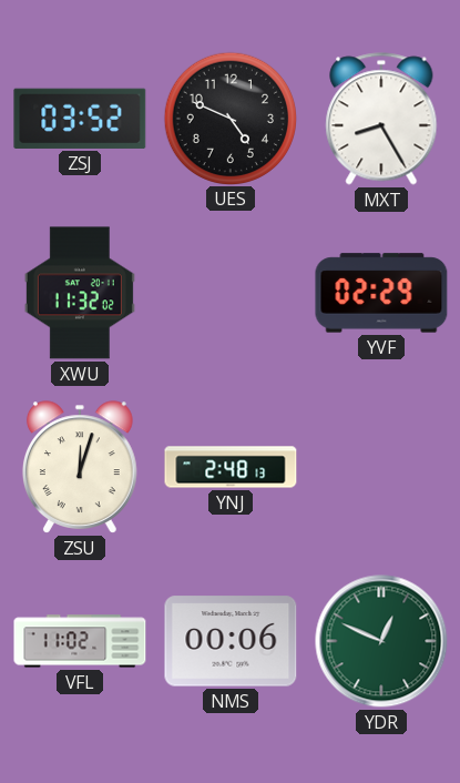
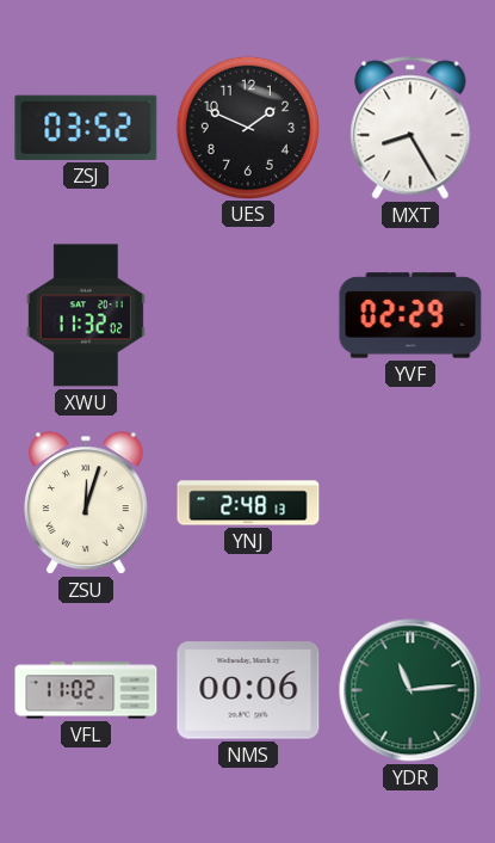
UES: 4:49 -> 1:49 (247, 127)
YDR: 12:49 -> 11:14 (410, 690)
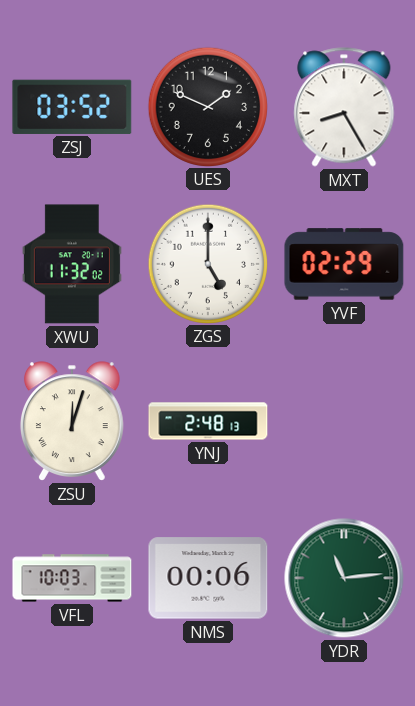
ZGS: none -> 5:00 (207, 263)
VFL: 11:02 -> 10:03 (72, 578)
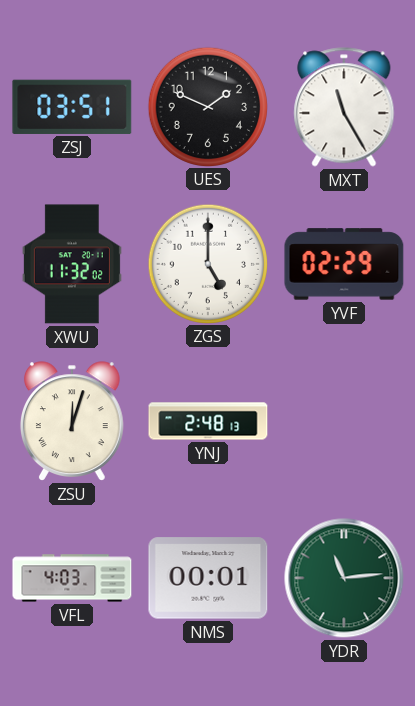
ZSJ: 03:52 -> 03:51 (72, 107)
MXT: 8:25 -> 11:25 (344, 107)
VFL: 10:03 -> 4:03 (72, 578)
NMS: 00:06 -> 00:01 (208, 578)
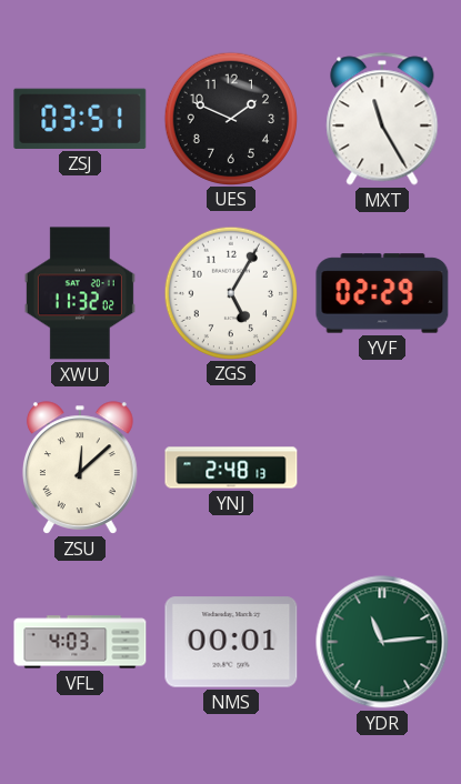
ZGS: 5:00 -> 5:05 (230, 292)
ZSU: 12:03 -> 12:08 (80, 468)
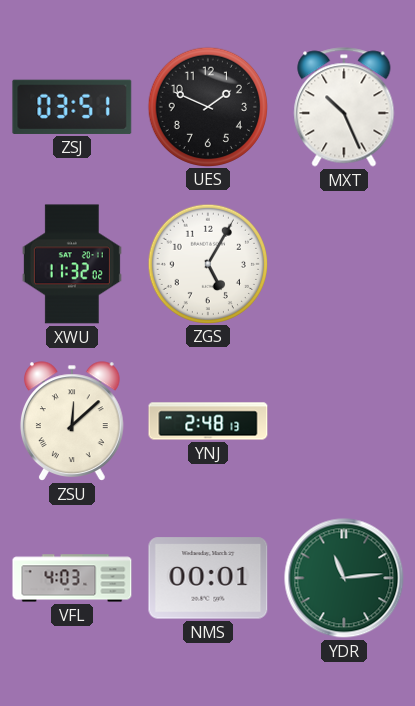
MXT: 11:25 -> 10:26 (344, 107)
YVF: 02:29 -> none (382, 293)
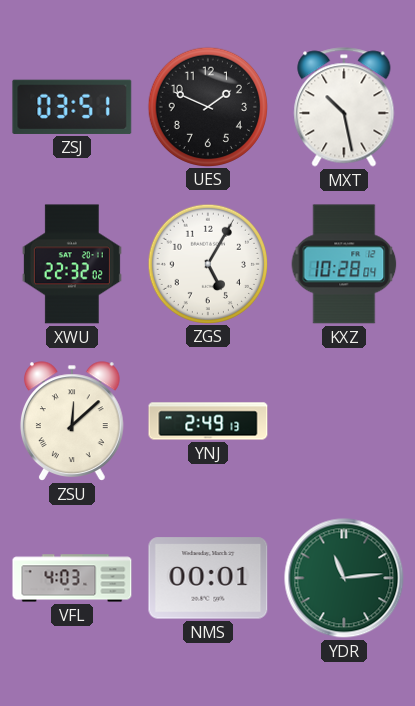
MXT: 10:26 -> 10:28 (344, 107)
XWU: 11:32 -> 22:32 (72, 264)
KXZ: none -> 10:28 (344, 264)
YNJ: 2:48 -> 2:49 (208, 421)
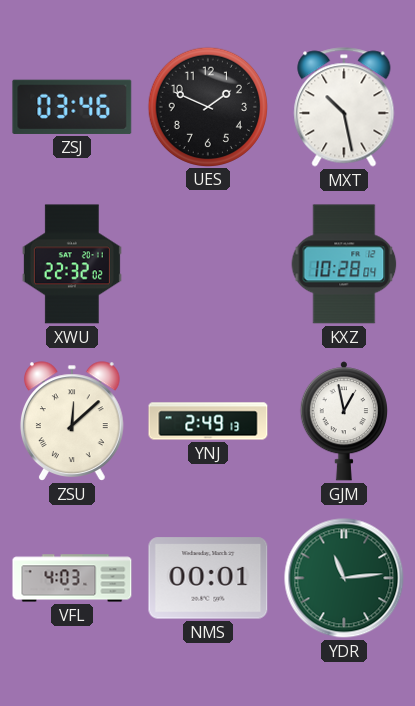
ZSJ: 03:51 -> 03:46 (72, 107)
ZGS: 5:05 -> none (207, 263)
GJM: none -> 12:58 (344, 421)
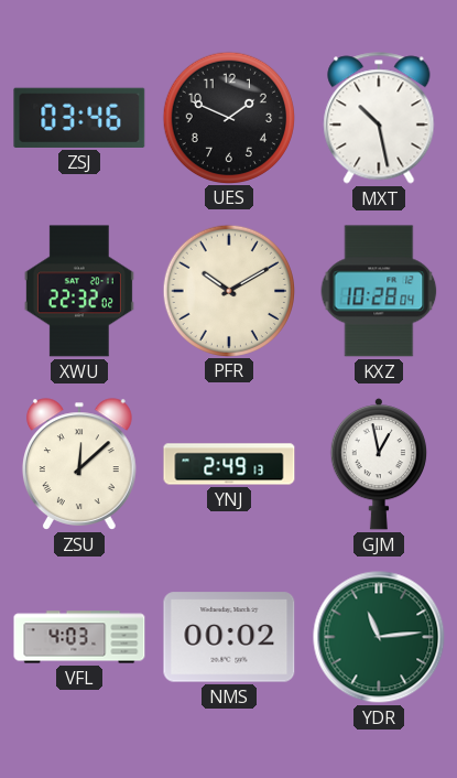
PFR: none -> 10:10 (228, 290)
NMS: 00:01 -> 00:02 (229, 637)
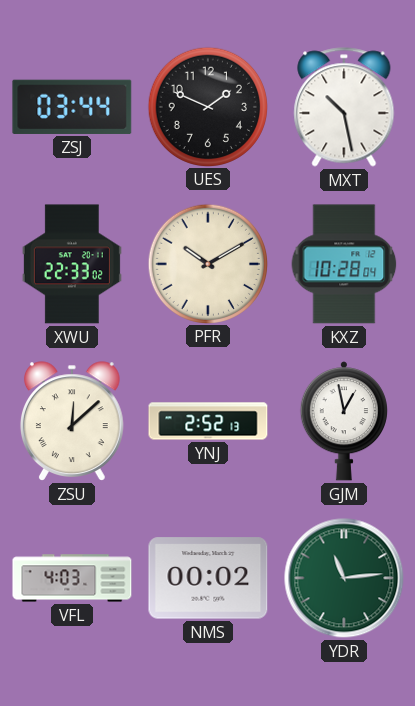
ZSJ: 03:46 -> 03:44 (72, 107)
XWU: 22:32 -> 22:33 (72, 264)
YNJ: 2:49 -> 2:52 (208, 421)
